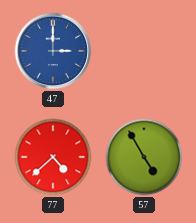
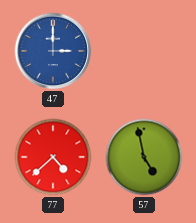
57: 4:55 -> 4:58 (144, 157)
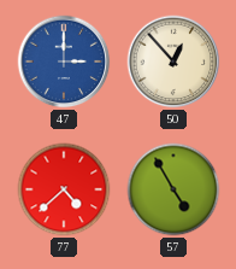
50: none -> 12:53 (173, 62)
57: 4:58 -> 4:55 (173, 189)
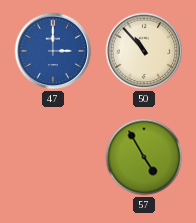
50: 12:53 -> 10:53 (144, 51)
77: 4:38 -> none (64, 189)
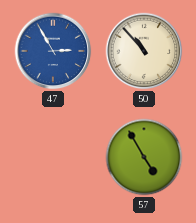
47: 3:00 -> 2:55 (53, 51)
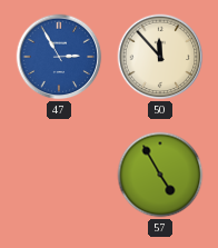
50: 10:53 -> 11:53 (160, 57)
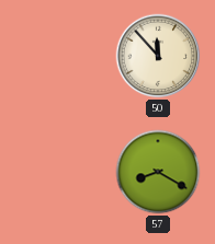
47: 2:55 -> none (59, 57)
57: 4:55 -> 8:20 (158, 172)
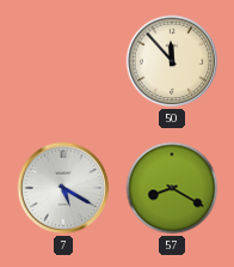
7: none -> 5:20 (63, 188)
